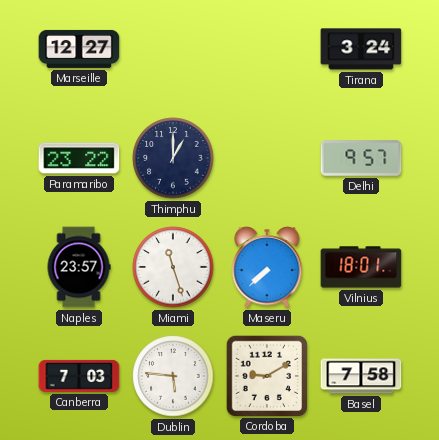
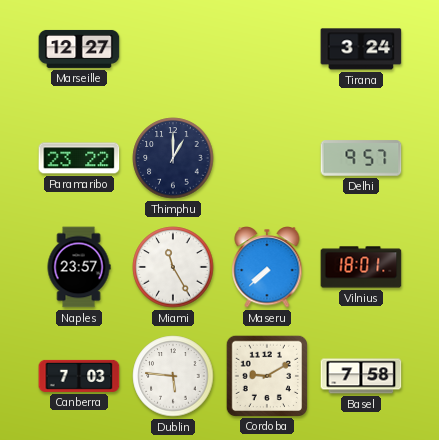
Miami: 11:27 -> 11:25 (173, 267)
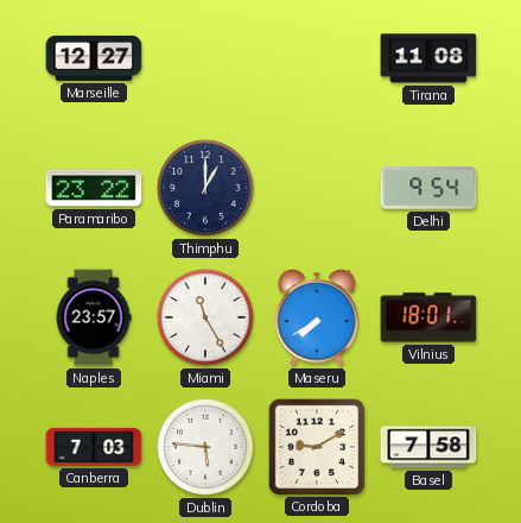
Tirana: 3:24 -> 11:08 (428, 58)
Delhi: 9:57 -> 9:54 (428, 188)
Maseru: 7:38 -> 7:40 (317, 317)
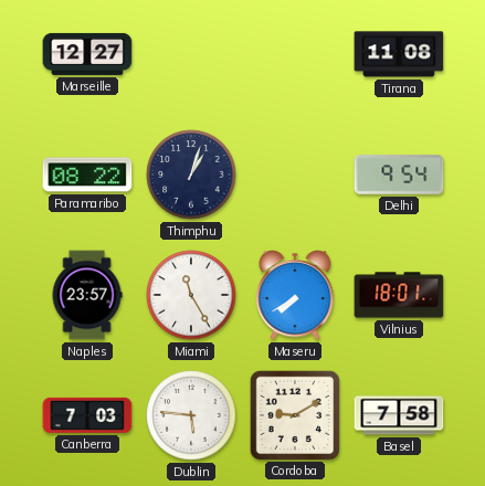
Paramaribo: 23:22 -> 08:22 (87, 175)
Thimphu: 1:00 -> 1:03 (191, 175)
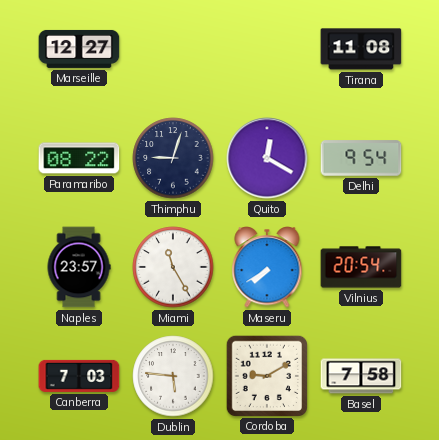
Thimphu: 1:03 -> 9:03 (173, 158)
Quito: none -> 12:20 (267, 158)
Vilnius: 18:01 -> 20:54 (361, 267)
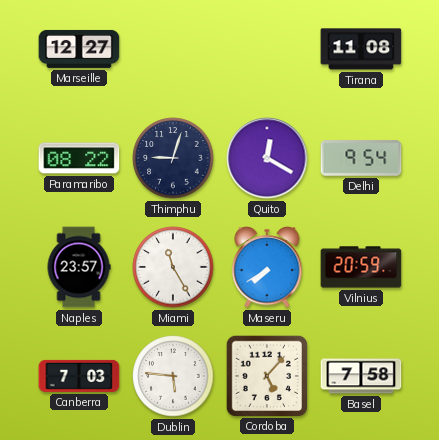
Vilnius: 20:54 -> 20:59 (361, 267)
Cordoba: 9:10 -> 5:07 (266, 375)
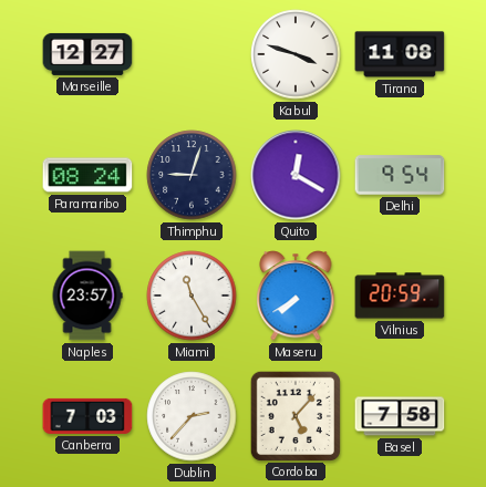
Kabul: none -> 3:48 (296, 54)
Paramaribo: 08:22 -> 08:24 (87, 175)
Dublin: 5:46 -> 2:37 (192, 416)
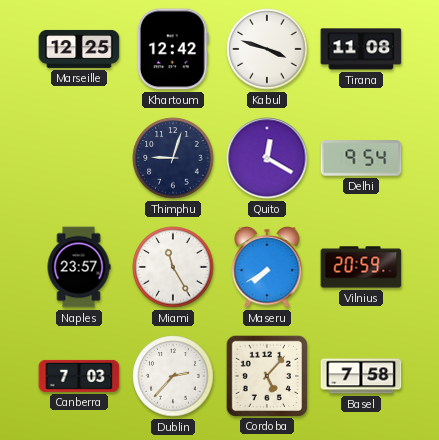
Marseille: 12:27 -> 12:25 (79, 49)
Khartoum: none -> 12:42 (173, 49)
Paramaribo: 08:24 -> none (87, 175)
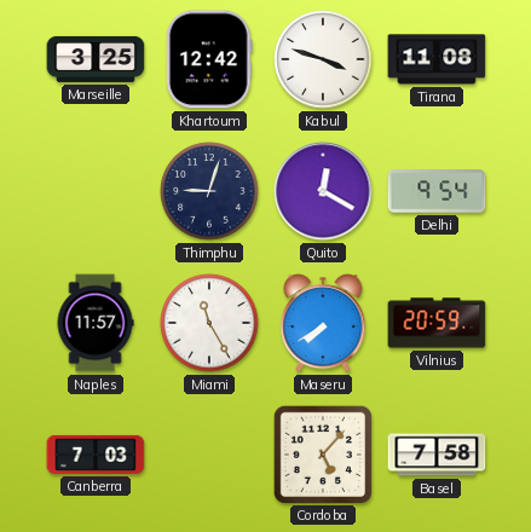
Marseille: 12:25 -> 3:25 (96, 59)
Naples: 23:57 -> 11:57 (96, 323)
Dublin: 2:37 -> none (173, 376)
